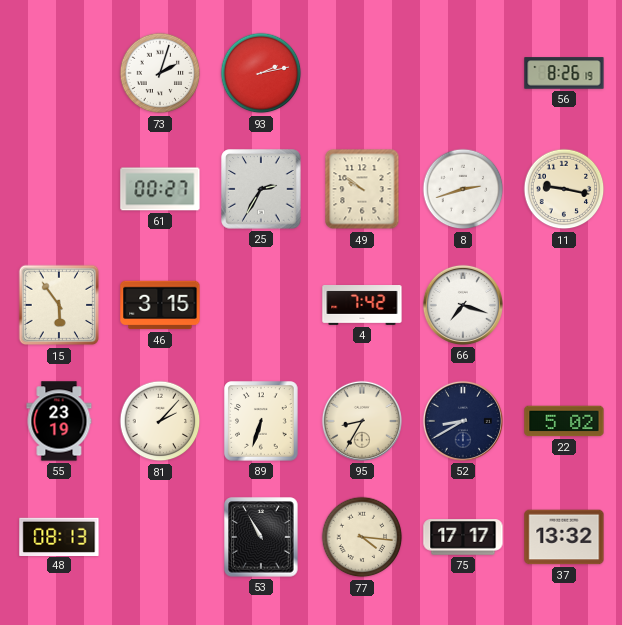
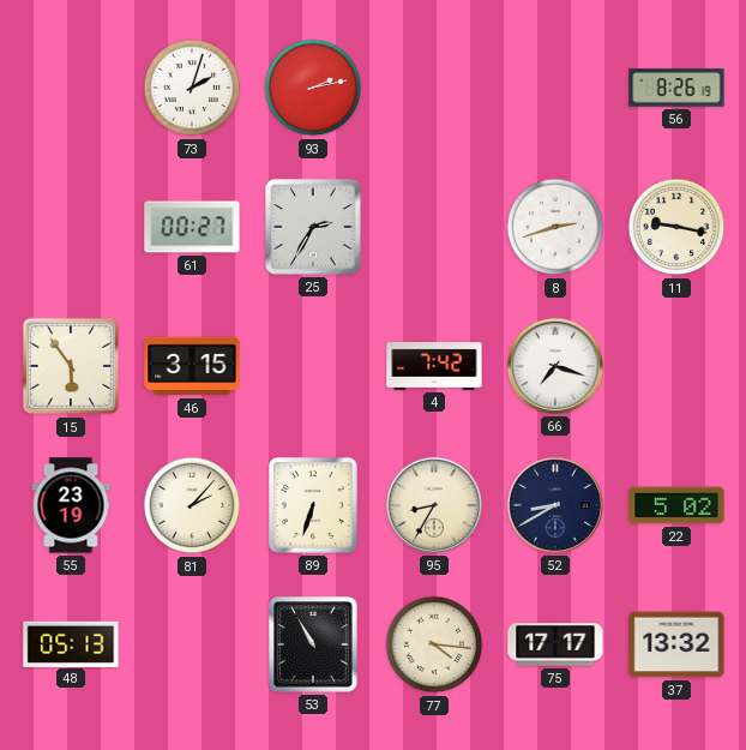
49: 9:51 -> none (362, 189)
48: 08:13 -> 05:13 (71, 643)
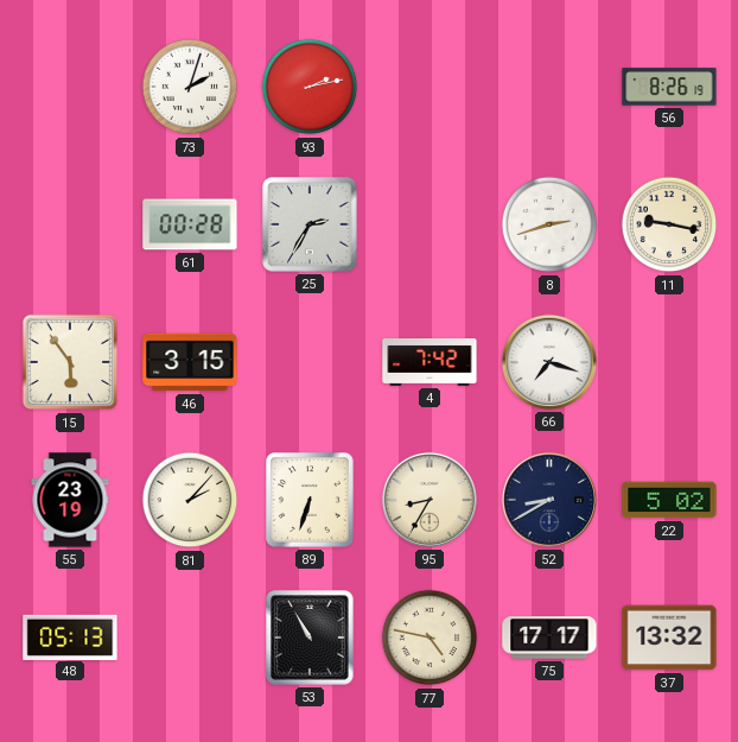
61: 00:27 -> 00:28 (190, 224)
77: 4:16 -> 4:47 (430, 638)
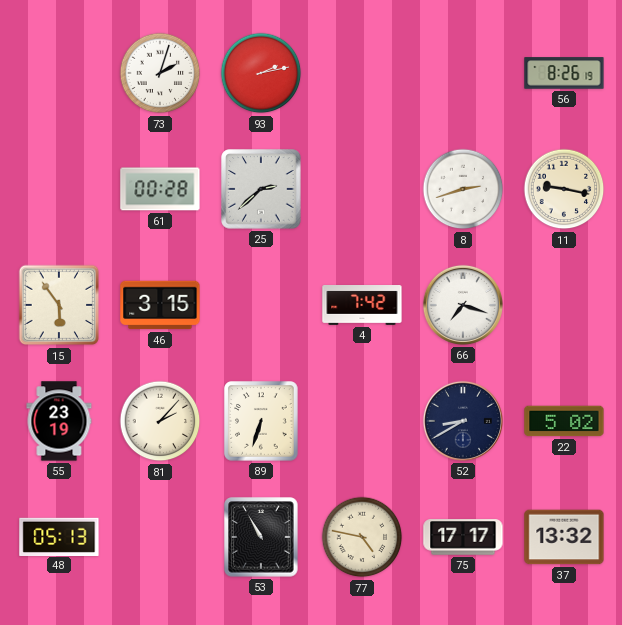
25: 2:35 -> 2:38 (261, 189)
95: 8:35 -> none (430, 500)
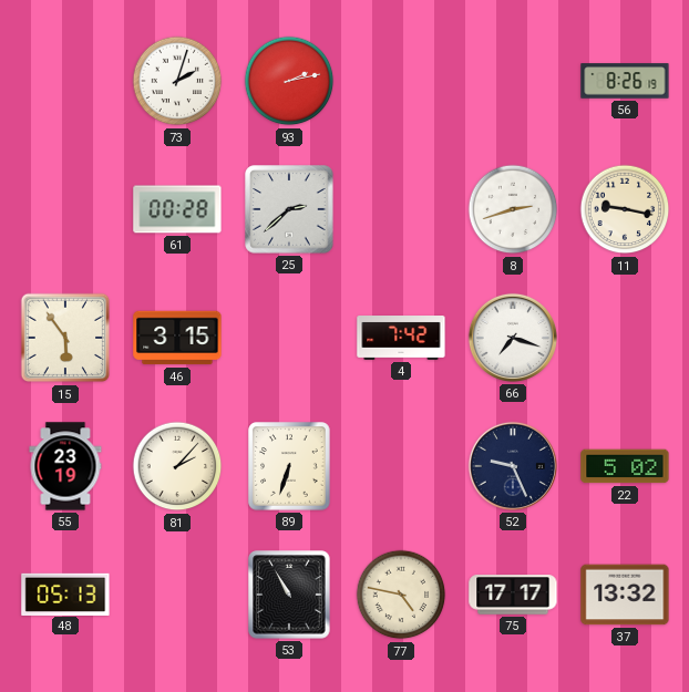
52: 8:40 -> 9:26 (513, 466)
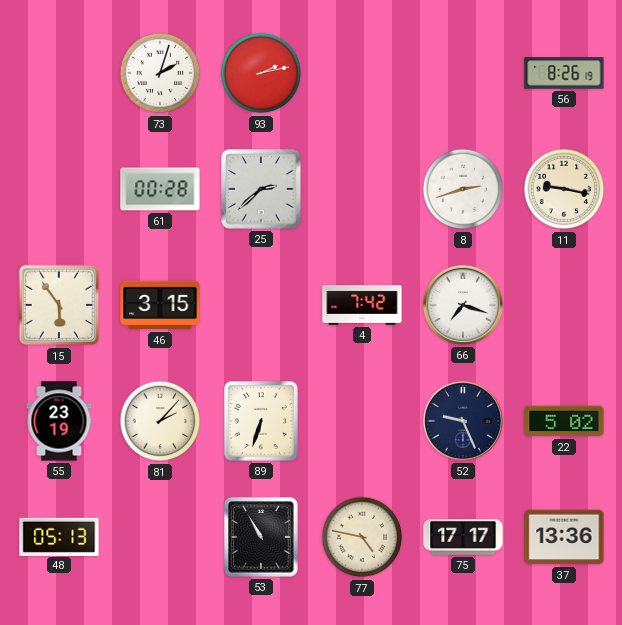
37: 13:32 -> 13:36 (564, 537)
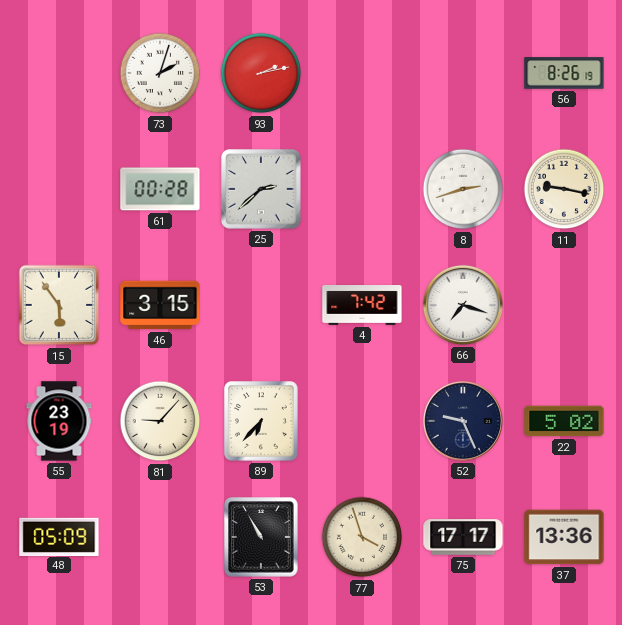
81: 2:07 -> 9:07 (160, 421)
89: 6:33 -> 6:37 (261, 421)
48: 05:13 -> 05:09 (59, 536)
77: 4:47 -> 3:57 (362, 537)
